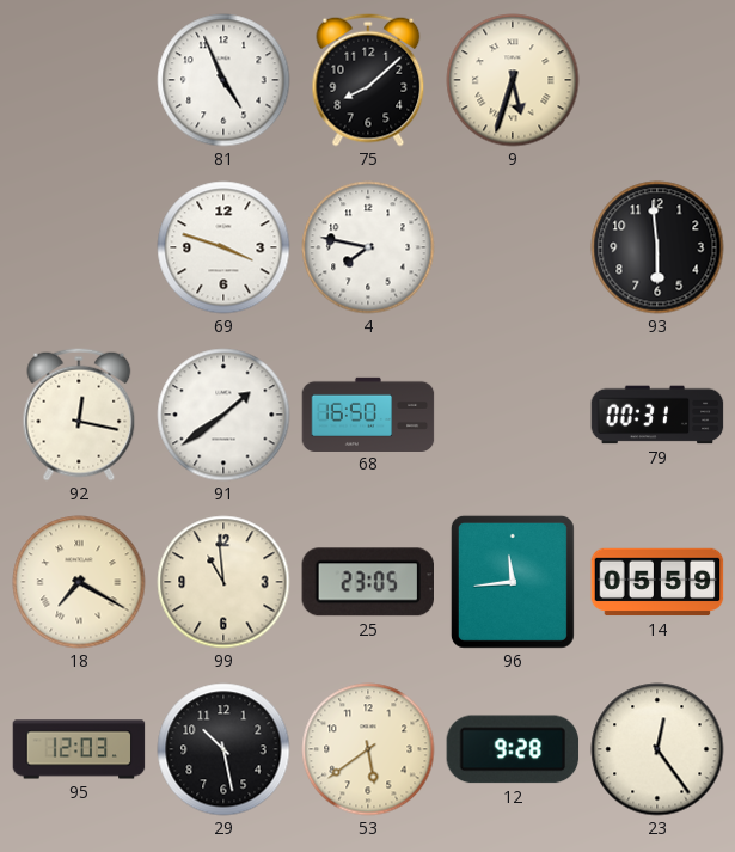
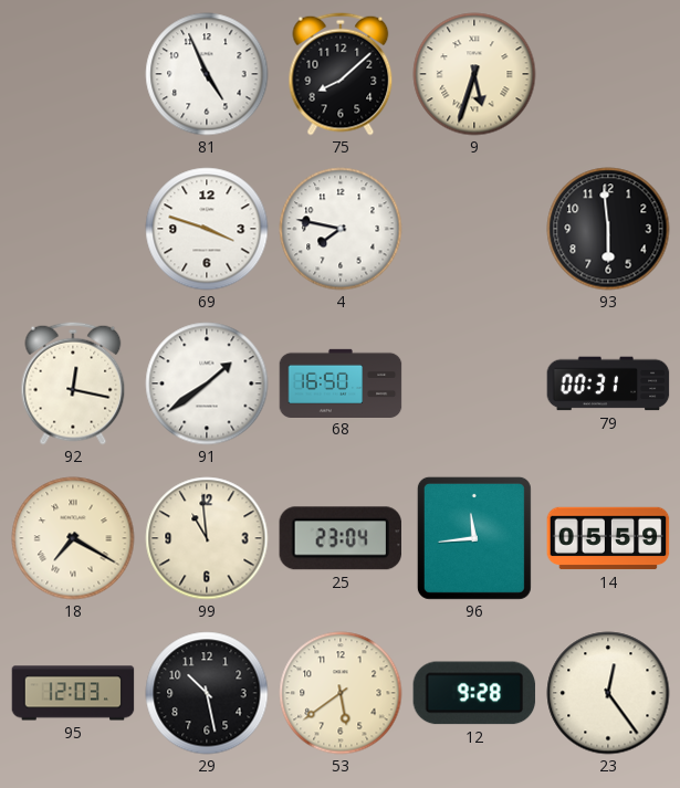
25: 23:05 -> 23:04 (339, 538)
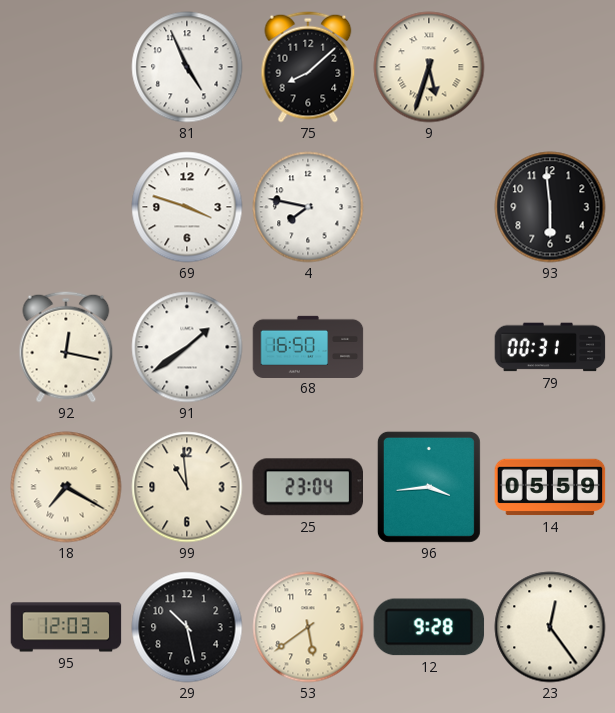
96: 11:44 -> 3:44 (429, 487)
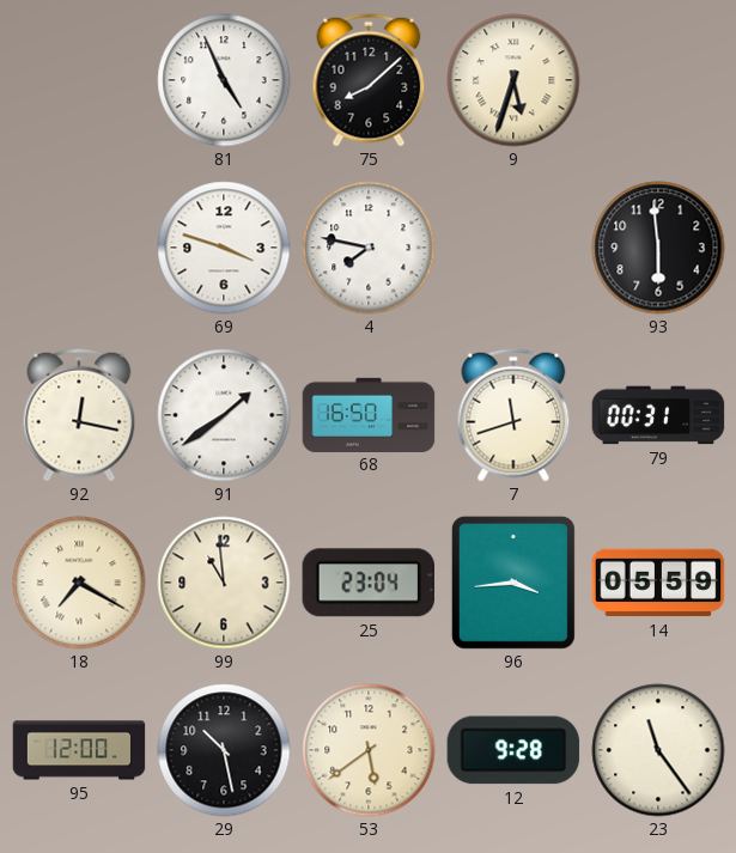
7: none -> 11:42 (513, 415)
95: 12:03 -> 12:00 (79, 750)
23: 12:24 -> 11:24 (658, 750)
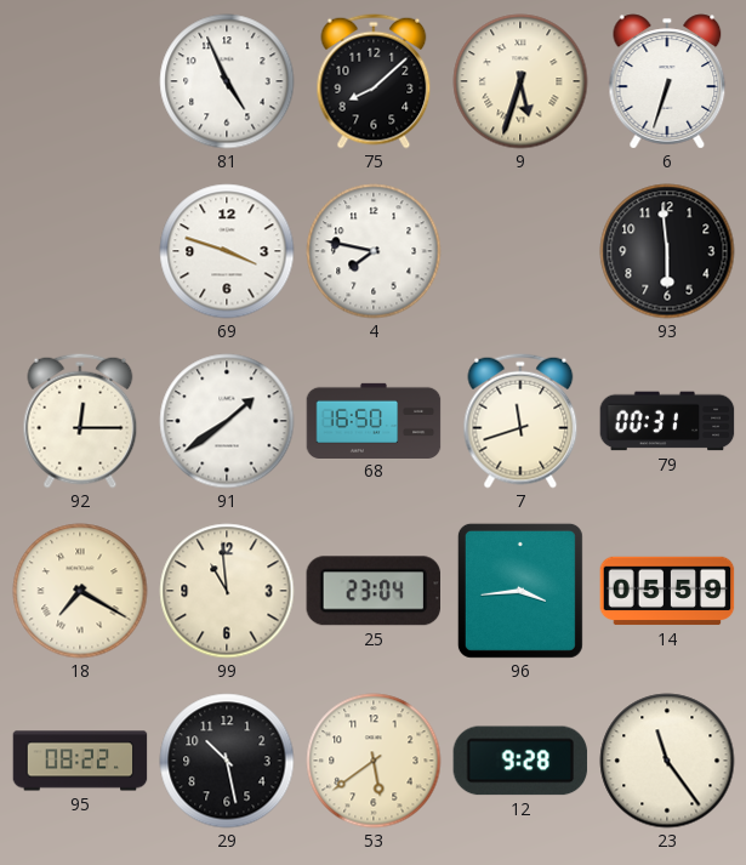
6: none -> 6:33 (667, 81)
92: 12:17 -> 12:15 (80, 421)
95: 12:00 -> 08:22 (80, 761)
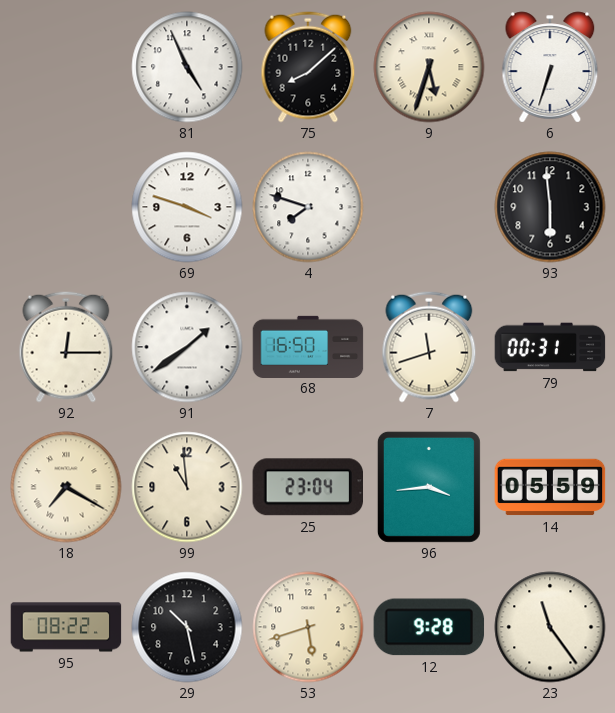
4: 7:47 -> 7:48 (308, 207)
53: 5:39 -> 5:42 (308, 627)
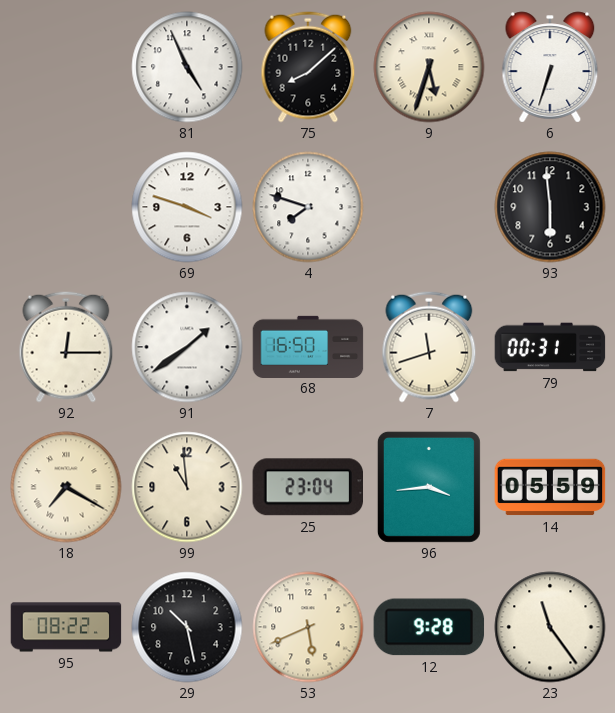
53: 5:42 -> 5:41 (308, 627)
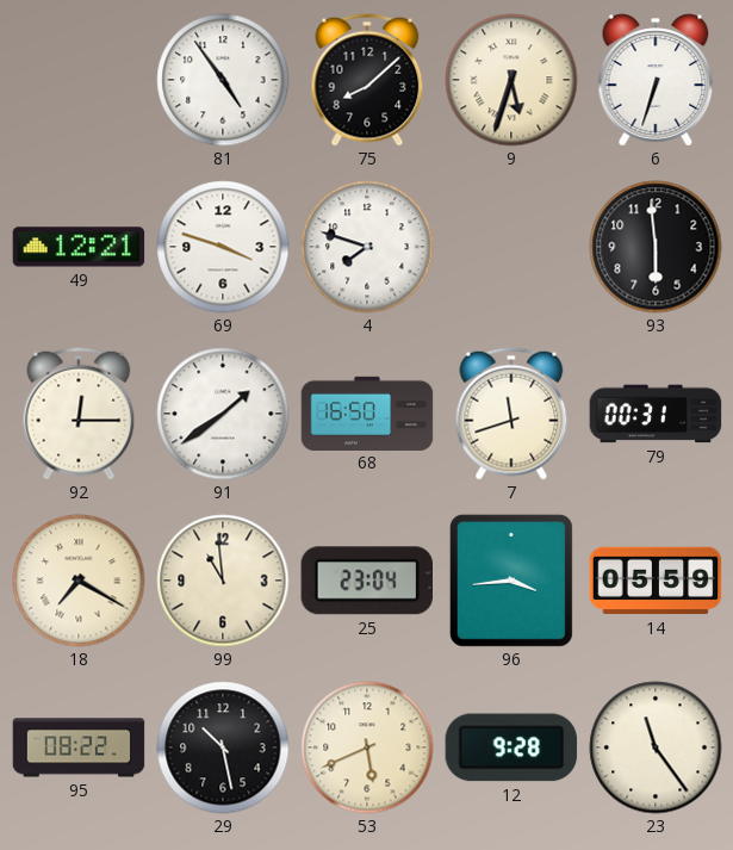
81: 4:56 -> 4:54 (223, 80)
49: none -> 12:21 (79, 247)
